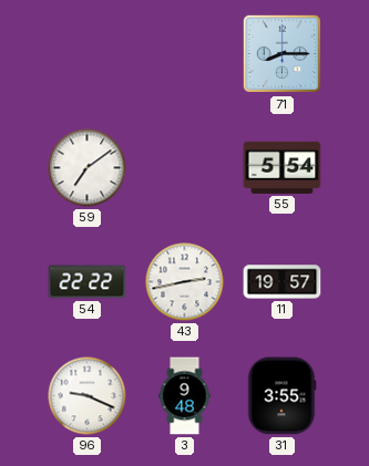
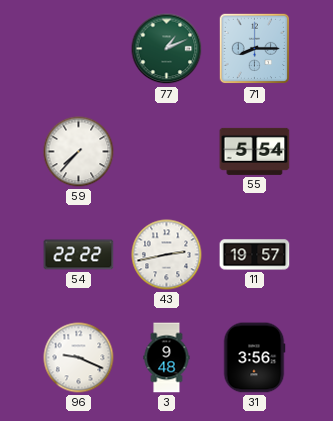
77: none -> 1:11 (167, 49)
59: 7:09 -> 7:37 (79, 152)
31: 3:55 -> 3:56 (254, 358)
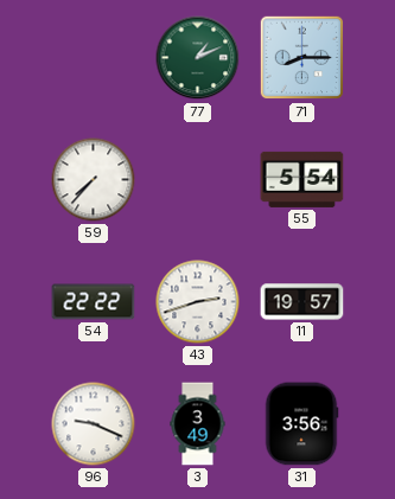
43: 2:43 -> 2:42 (198, 302)
3: 9:48 -> 3:49 (198, 424)
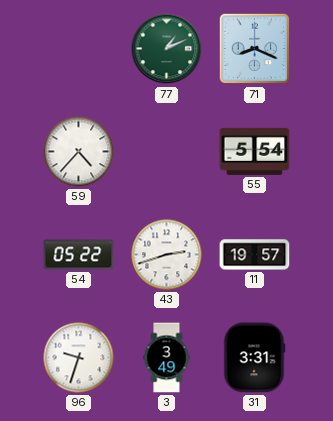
71: 8:15 -> 8:19 (255, 49)
59: 7:37 -> 4:37 (79, 152)
54: 22:22 -> 05:22 (79, 255)
96: 9:19 -> 9:33 (79, 358)
31: 3:56 -> 3:31 (254, 358)
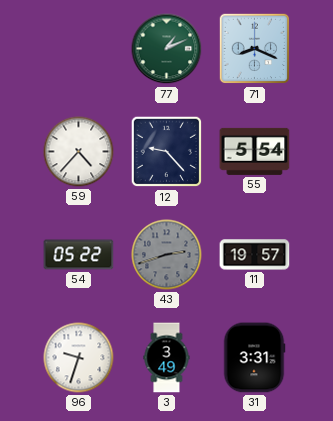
12: none -> 9:23 (167, 152)
43 dial: white -> grey (167, 255)
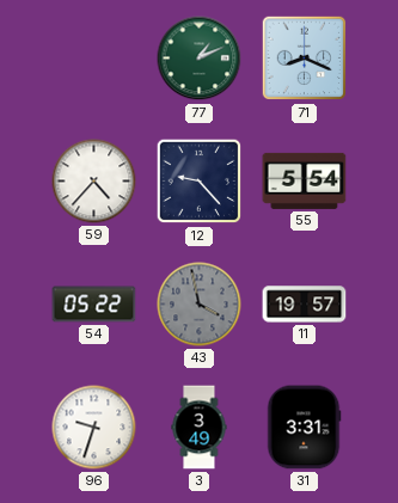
43: 2:42 -> 3:58 (200, 305)
